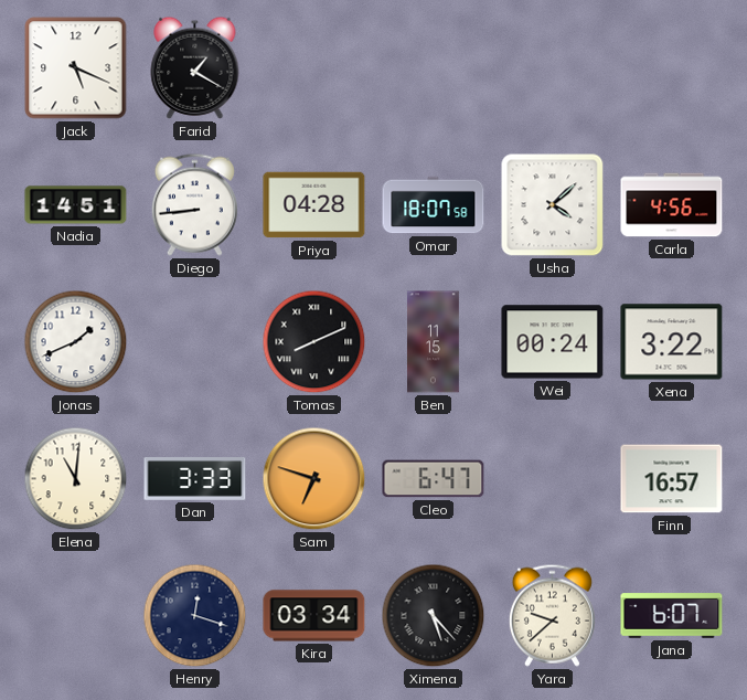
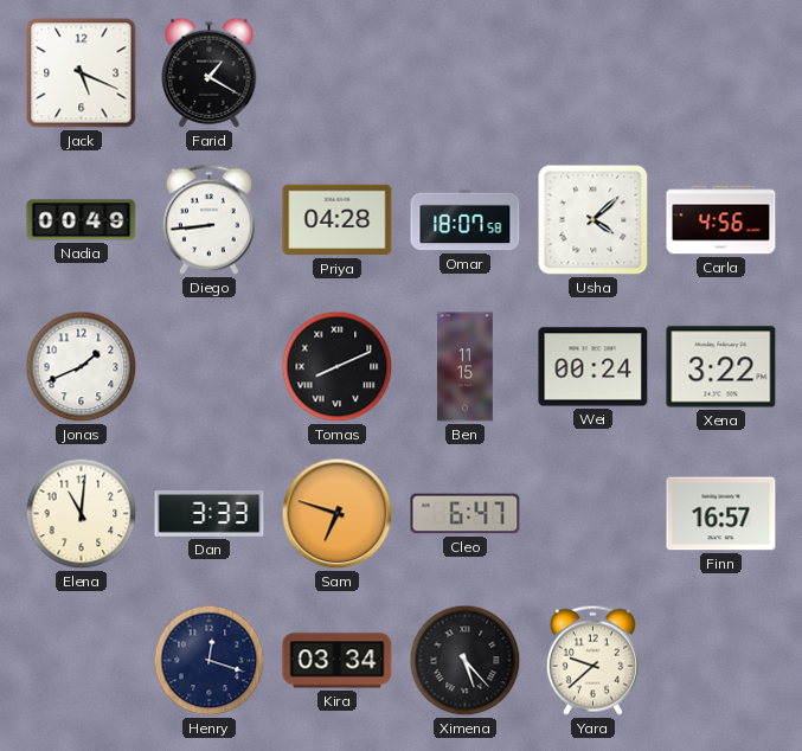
Nadia: 14:51 -> 00:49 (82, 220)
Jana: 6:07 -> none (672, 616)
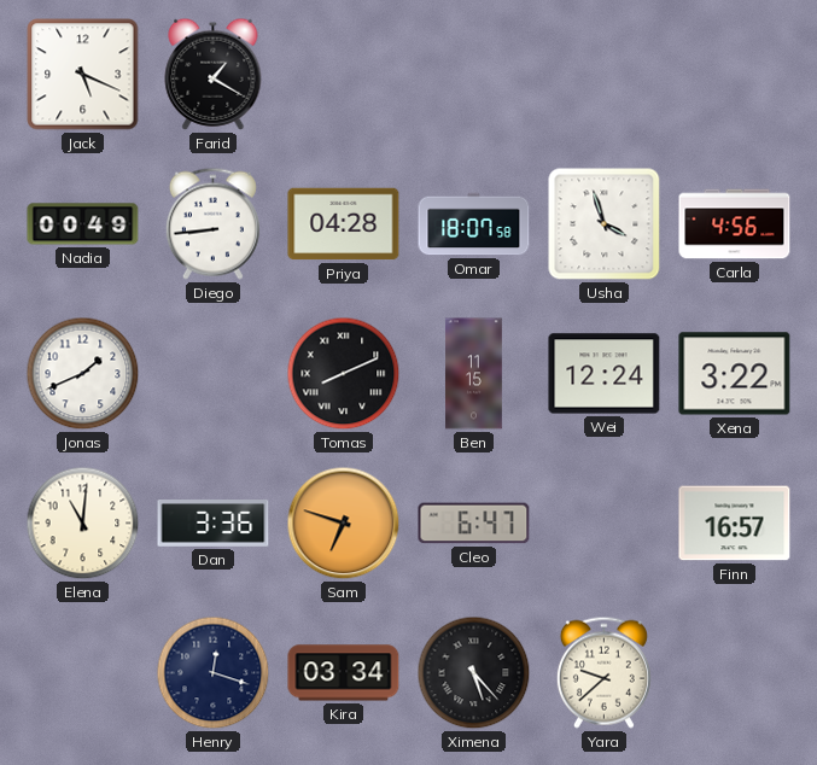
Usha: 4:08 -> 3:57 (605, 224)
Wei: 00:24 -> 12:24 (605, 374)
Dan: 3:33 -> 3:36 (214, 524)
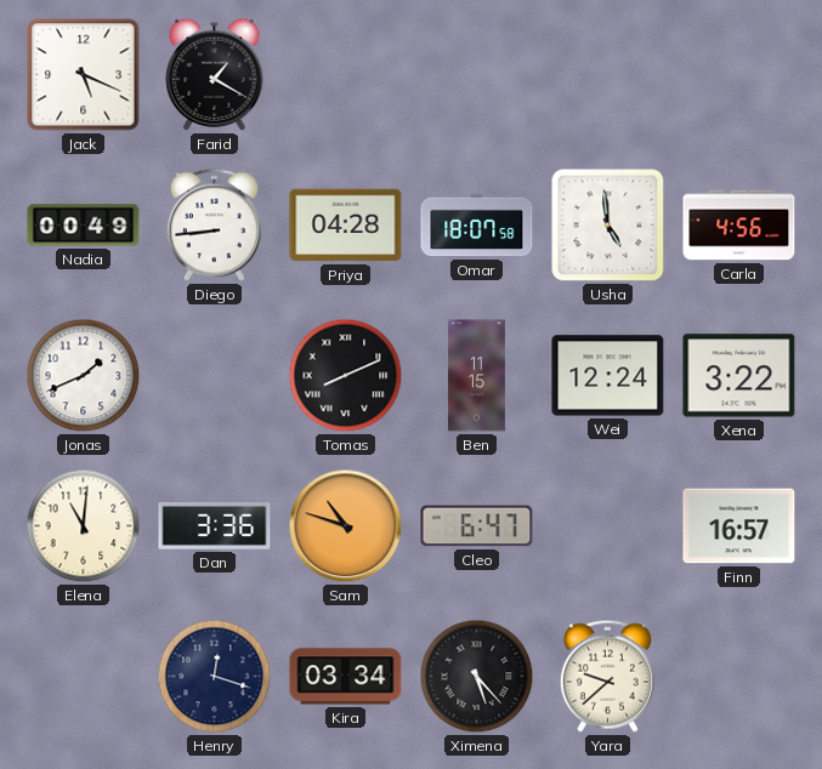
Usha: 3:57 -> 4:59 (608, 226)
Sam: 6:48 -> 10:48 (346, 526)
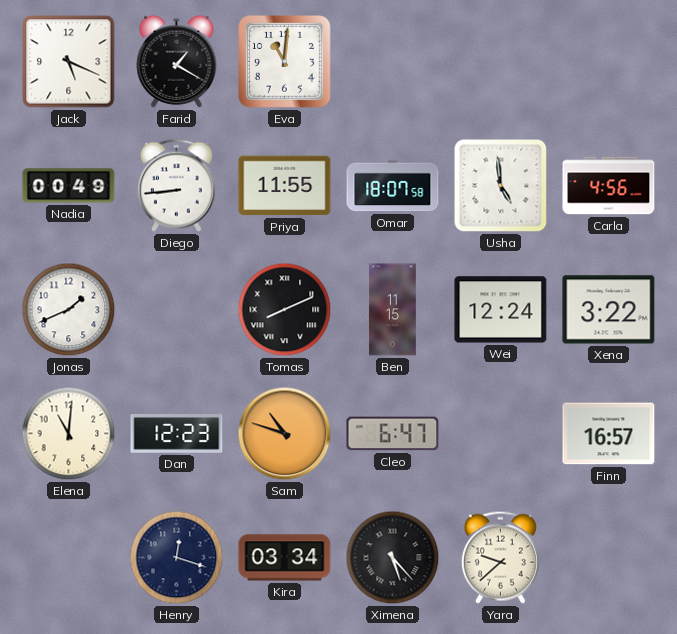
Eva: none -> 11:01 (285, 62)
Priya: 04:28 -> 11:55 (285, 186)
Dan: 3:36 -> 12:23 (177, 434)
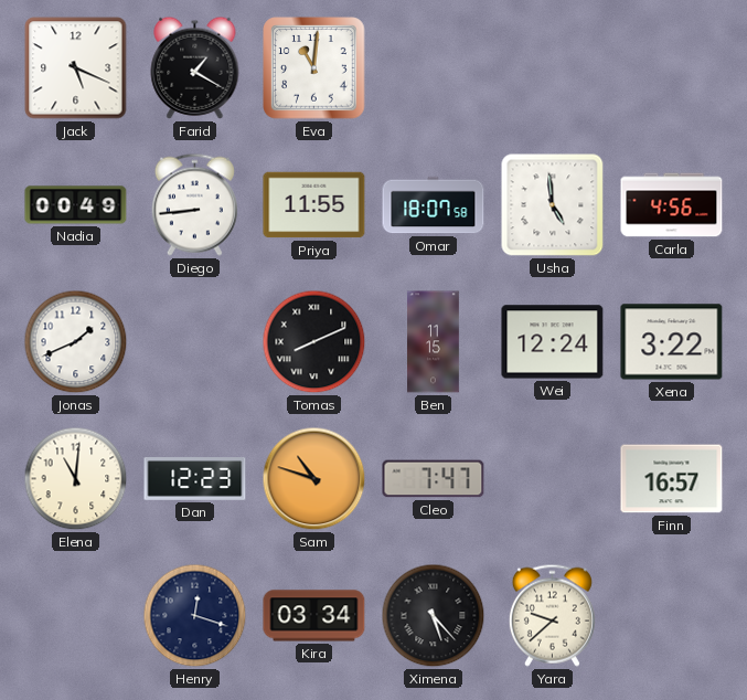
Cleo: 6:47 -> 7:47 (434, 479)
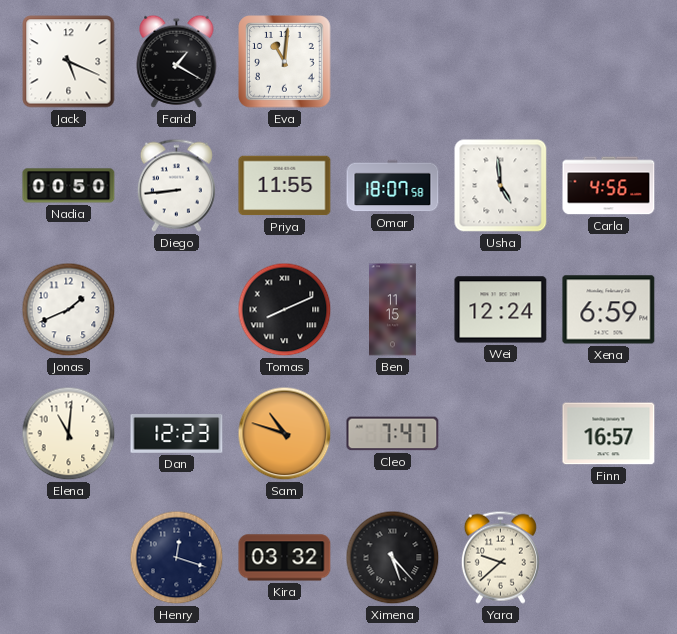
Nadia: 00:49 -> 00:50 (69, 186)
Xena: 3:22 -> 6:59 (609, 310)
Kira: 03:34 -> 03:32 (285, 558)
